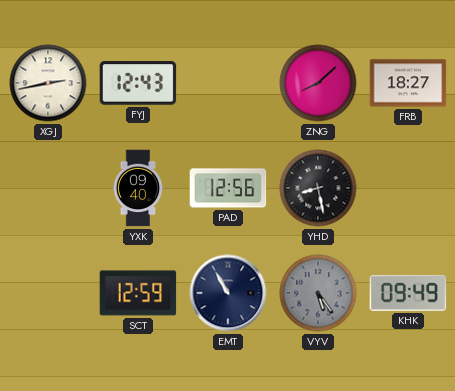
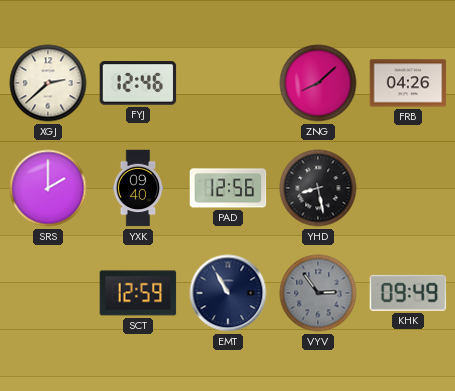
XGJ: 2:43 -> 2:38 (48, 83)
FYJ: 12:43 -> 12:46 (138, 83)
FRB: 18:27 -> 04:26 (408, 83)
SRS: none -> 2:00 (48, 188)
VYV: 5:24 -> 2:54 (318, 293)
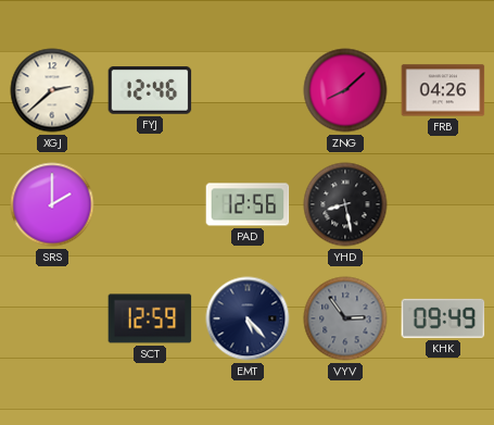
YXK: 09:40 -> none (138, 188)
EMT: 10:55 -> 5:23 (248, 318)
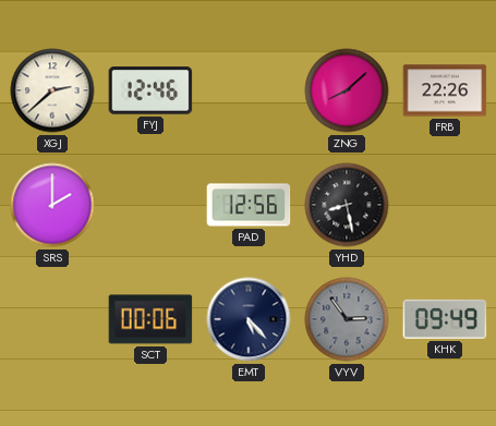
FRB: 04:26 -> 22:26 (445, 90)
SCT: 12:59 -> 00:06 (150, 319)
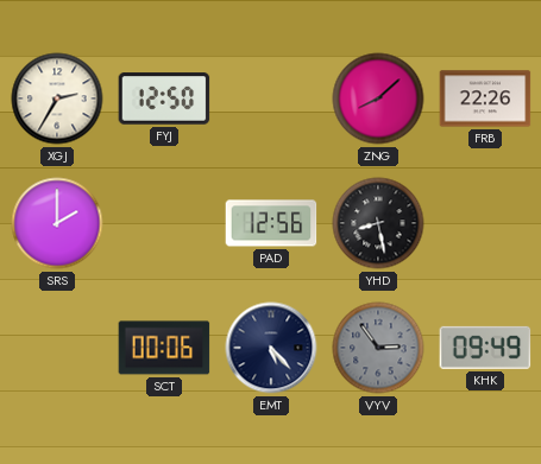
XGJ: 2:38 -> 2:35 (57, 98)
FYJ: 12:46 -> 12:50 (164, 98)
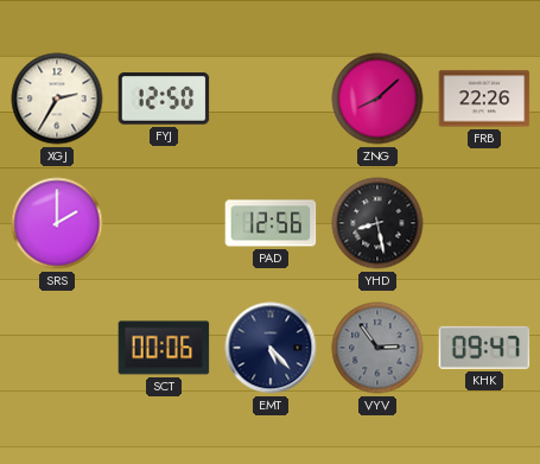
KHK: 09:49 -> 09:47 (484, 348)
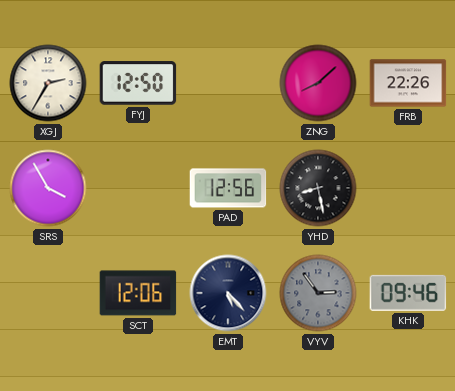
SRS: 2:00 -> 3:55 (48, 188)
SCT: 00:06 -> 12:06 (138, 293)
KHK: 09:47 -> 09:46 (408, 293)
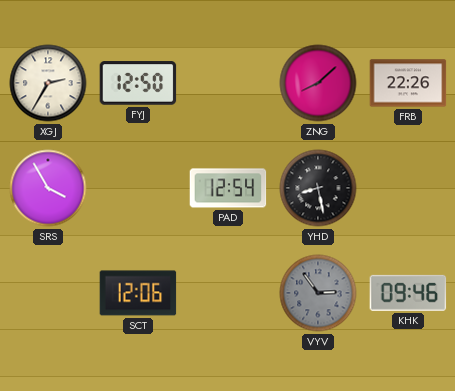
PAD: 12:56 -> 12:54 (228, 188)
EMT: 5:23 -> none (228, 293)
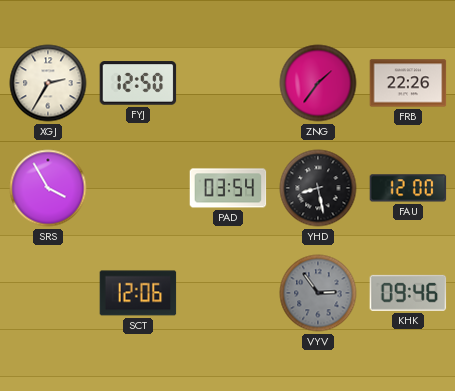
ZNG: 8:08 -> 1:36 (318, 83)
PAD: 12:54 -> 03:54 (228, 188)
FAU: none -> 12:00 (408, 188)
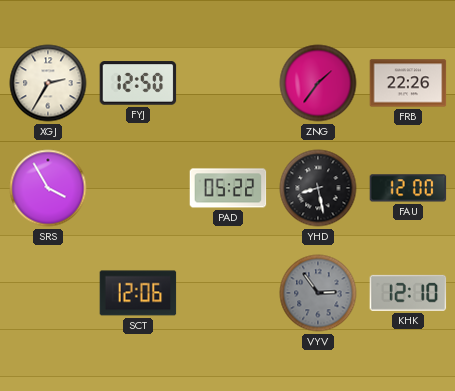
PAD: 03:54 -> 05:22 (228, 188)
KHK: 09:46 -> 12:10 (408, 293)
